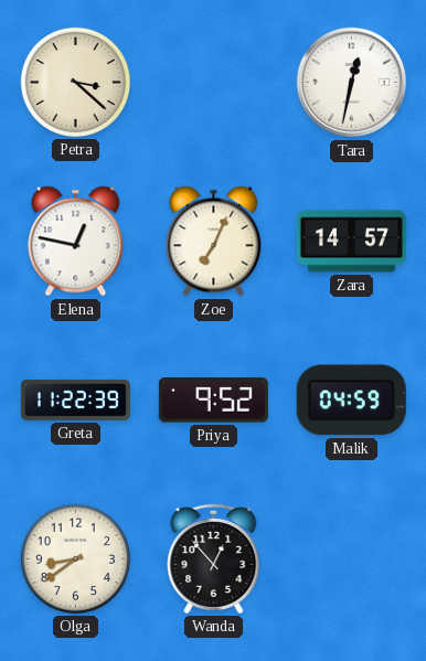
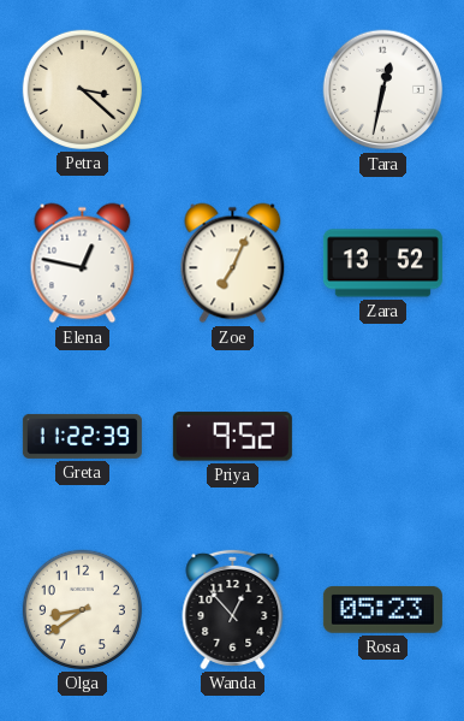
Zara: 14:57 -> 13:52 (382, 264)
Malik: 04:59 -> none (351, 401)
Rosa: none -> 05:23 (382, 609)
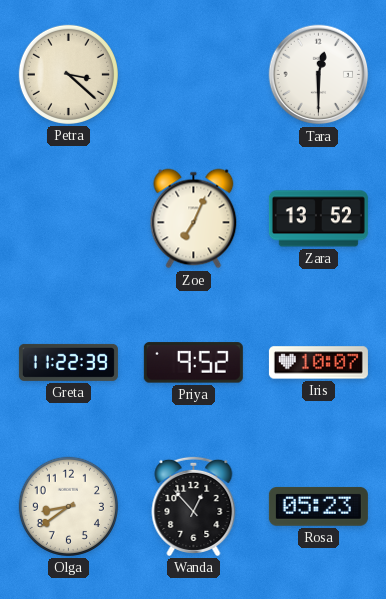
Tara: 12:32 -> 12:30 (319, 75)
Elena: 12:47 -> none (83, 264)
Iris: none -> 10:07 (318, 363)
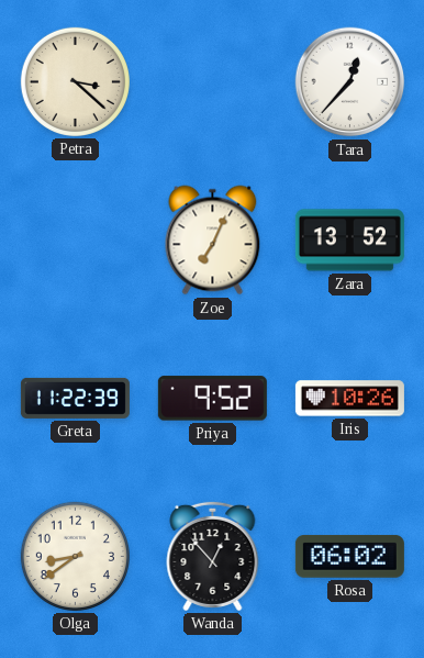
Tara: 12:30 -> 12:37 (350, 82)
Iris: 10:07 -> 10:26 (349, 399)
Rosa: 05:23 -> 06:02 (349, 556)
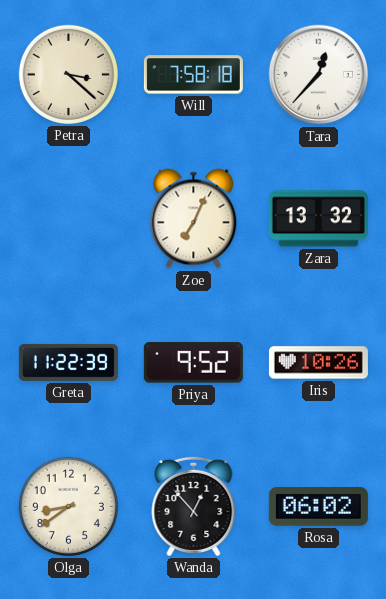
Will: none -> 7:58 (193, 75)
Zara: 13:52 -> 13:32 (318, 219)
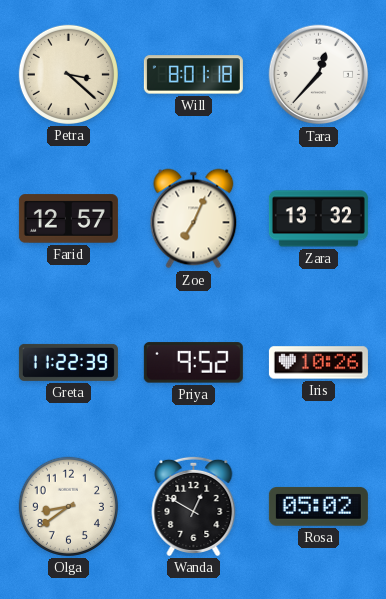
Will: 7:58 -> 8:01 (193, 75)
Farid: none -> 12:57 (68, 219)
Wanda: 12:53 -> 12:50 (194, 506)
Rosa: 06:02 -> 05:02 (318, 506)
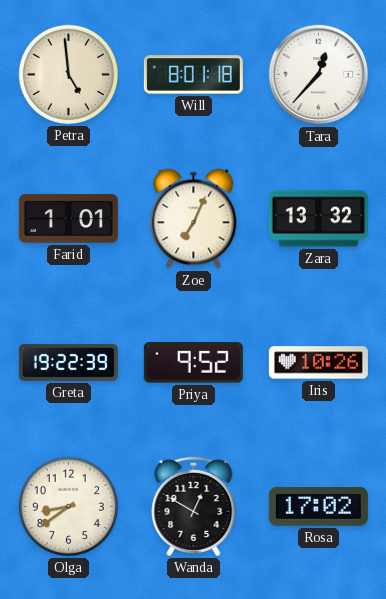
Petra: 3:22 -> 4:59 (68, 74)
Farid: 12:57 -> 1:01 (68, 219)
Greta: 11:22 -> 19:22 (68, 362)
Rosa: 05:02 -> 17:02 (318, 506)
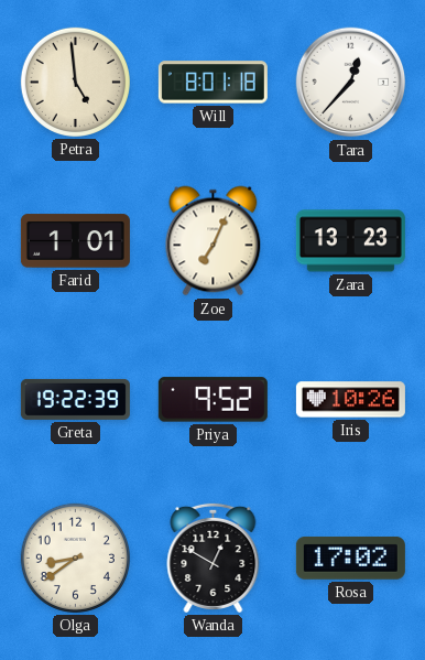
Zara: 13:32 -> 13:23 (350, 241)
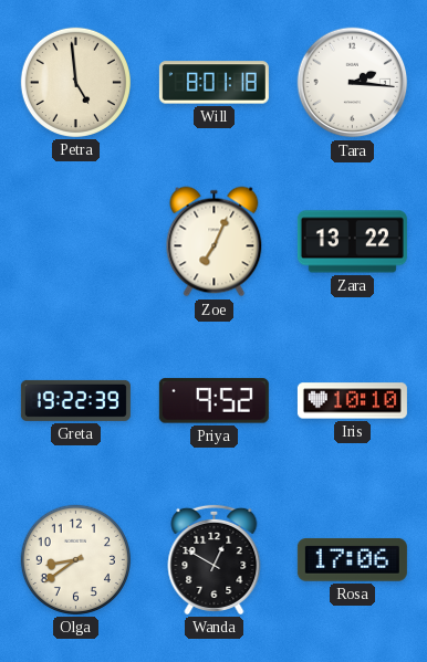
Tara: 12:37 -> 2:16 (353, 83)
Farid: 1:01 -> none (75, 241)
Zara: 13:23 -> 13:22 (352, 242)
Iris: 10:26 -> 10:10 (352, 401)
Rosa: 17:02 -> 17:06 (352, 559)
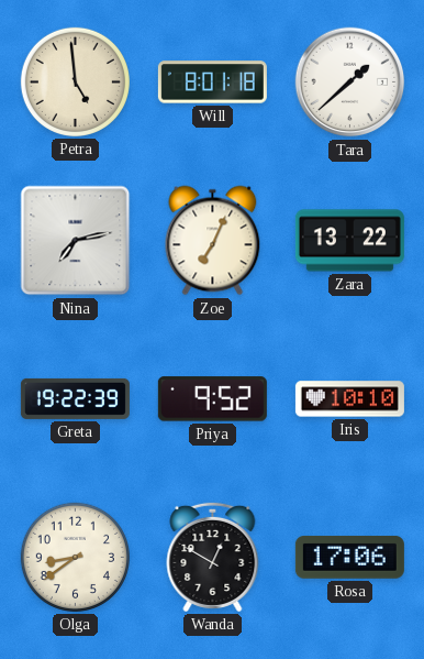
Tara: 2:16 -> 1:38 (350, 83)
Nina: none -> 7:13 (76, 241)
